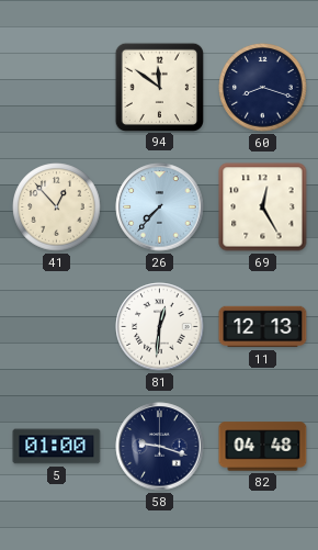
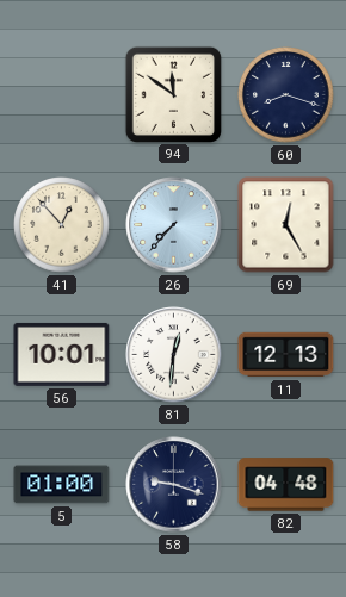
56: none -> 10:01 (62, 354)
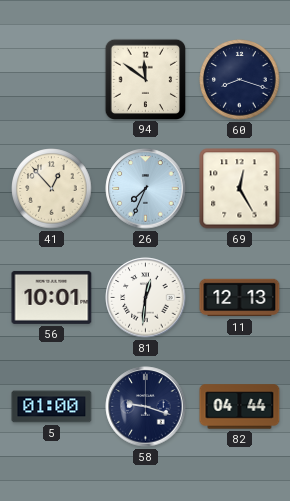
26: 7:37 -> 7:34 (146, 189)
82: 04:48 -> 04:44 (240, 407)
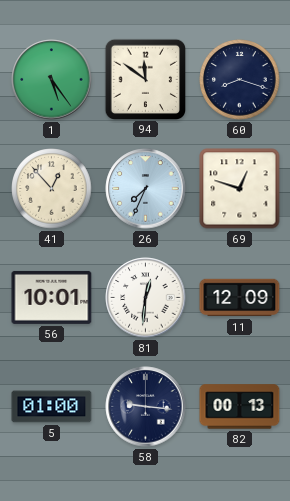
1: none -> 5:24 (52, 80)
69: 12:25 -> 12:48 (240, 189)
11: 12:13 -> 12:09 (240, 298)
58: 9:18 -> 9:16 (146, 407)
82: 04:44 -> 00:13 (240, 407)
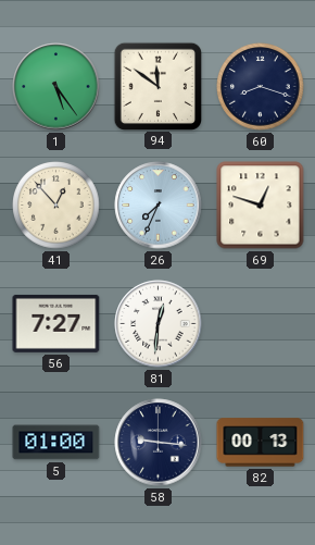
56: 10:01 -> 7:27 (56, 323)
11: 12:09 -> none (240, 298)
